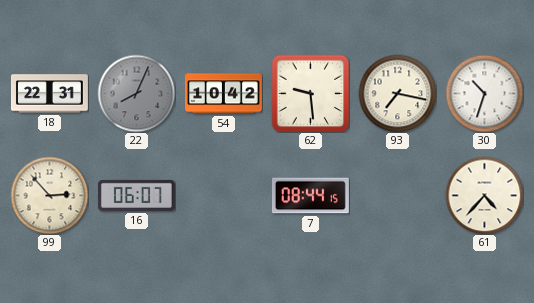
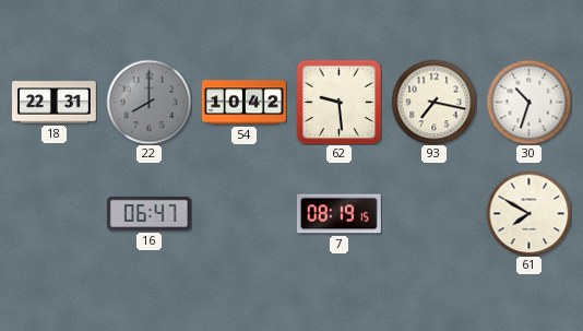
22: 8:04 -> 8:00 (148, 102)
99: 2:53 -> none (49, 195)
16: 06:07 -> 06:47 (148, 213)
7: 08:44 -> 08:19 (338, 214)
61: 4:37 -> 7:50 (528, 213)
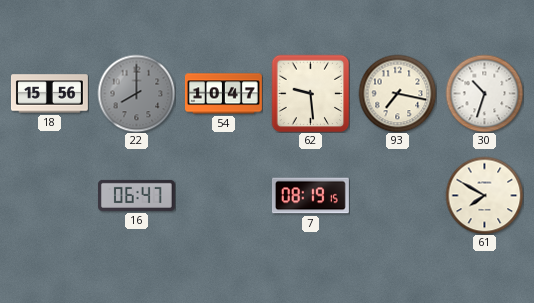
18: 22:31 -> 15:56 (49, 94)
54: 10:42 -> 10:47 (223, 94)
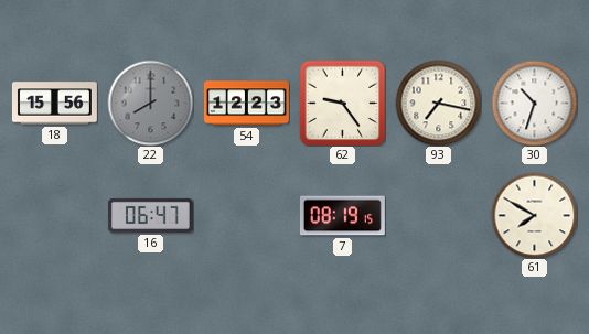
54: 10:47 -> 12:23 (246, 104)
62: 9:29 -> 9:24 (342, 103)
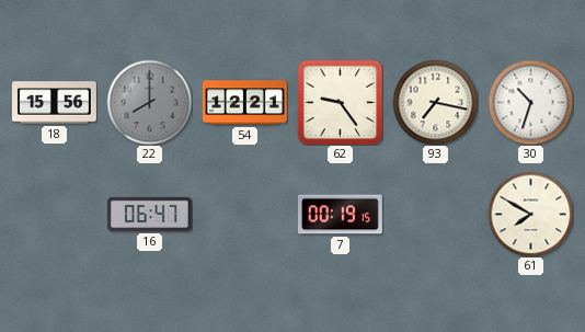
54: 12:23 -> 12:21 (244, 103)
7: 08:19 -> 00:19 (340, 215)
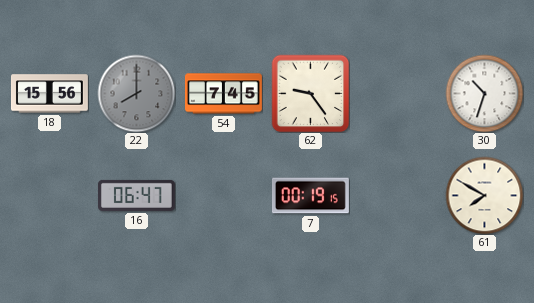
54: 12:21 -> 7:45 (223, 94)
93: 7:17 -> none (435, 102)
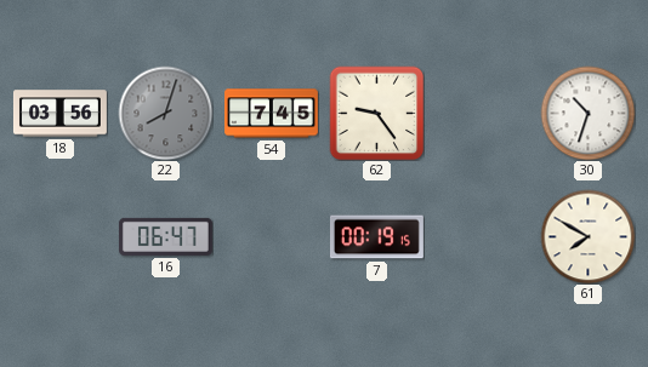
18: 15:56 -> 03:56 (59, 114)
22: 8:00 -> 8:03 (165, 113)
